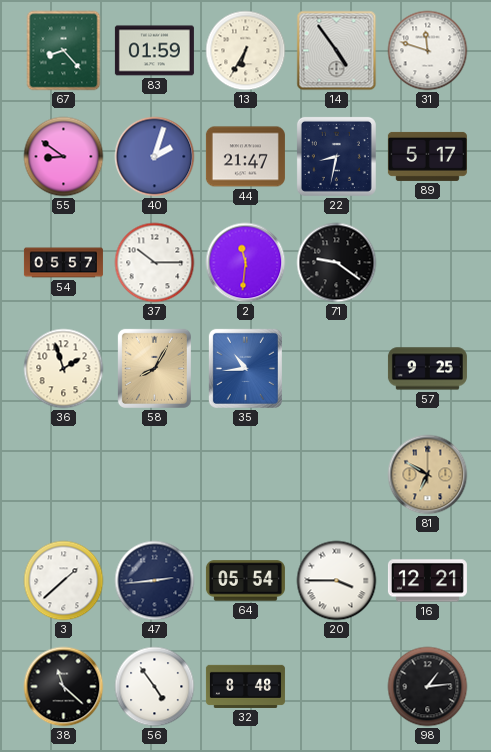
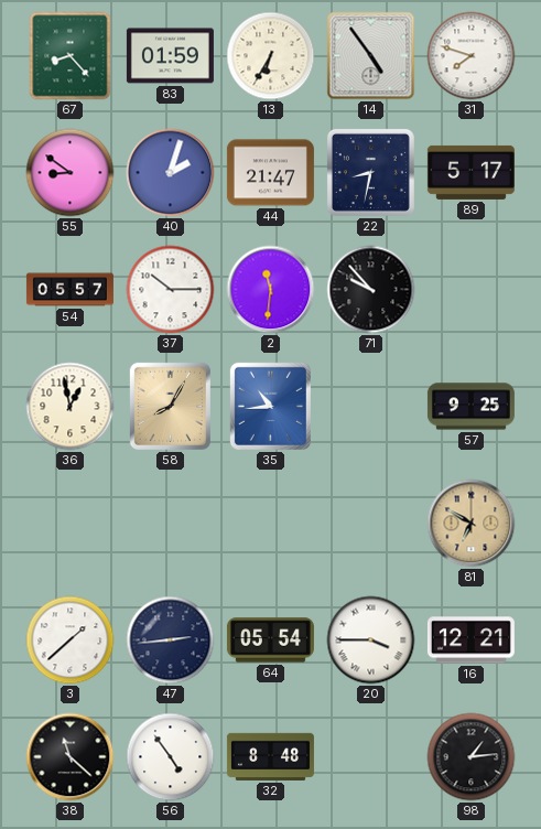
31: 11:48 -> 7:48 (472, 56)
71: 9:21 -> 9:53 (371, 290)
36: 1:57 -> 12:58 (71, 407)
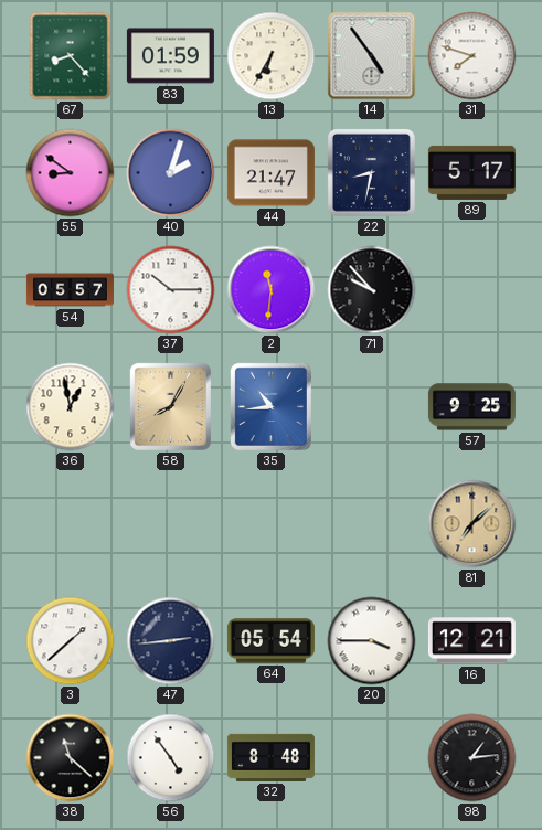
81: 6:50 -> 7:08 (472, 524)
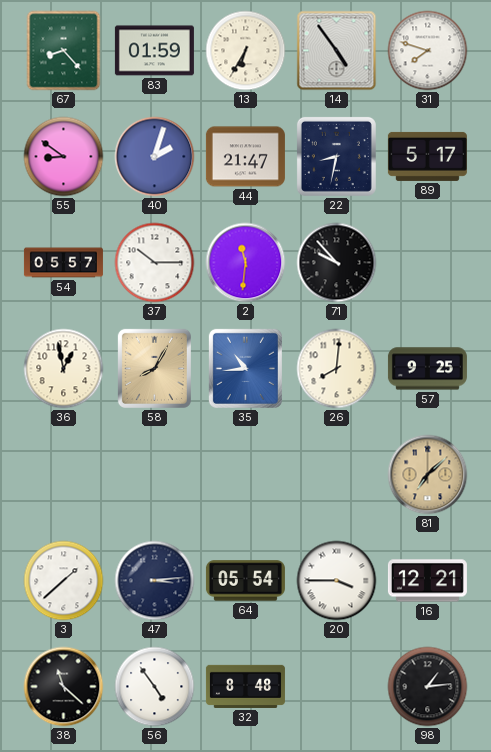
26: none -> 8:01 (337, 369)
47: 2:44 -> 3:14 (155, 581)
